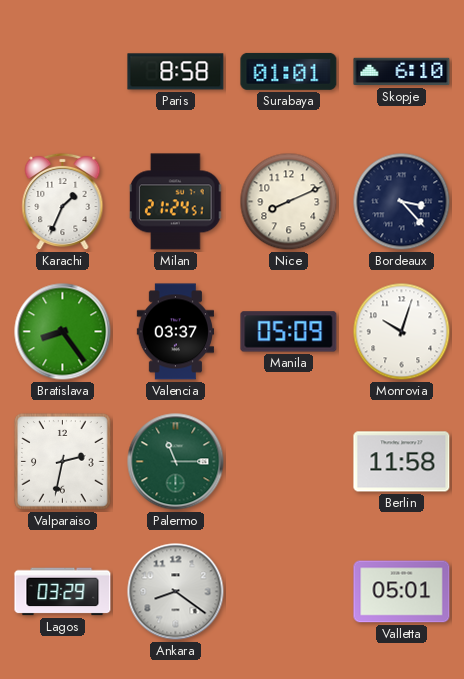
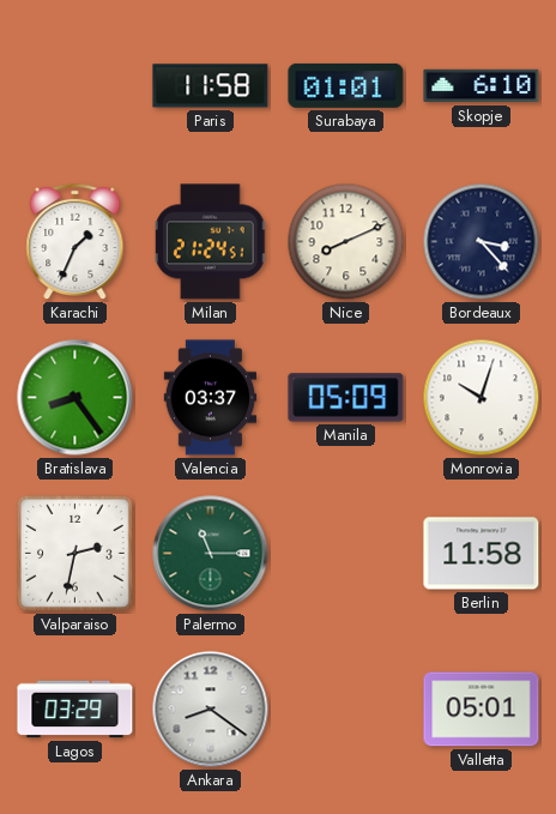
Paris: 8:58 -> 11:58 (211, 86)
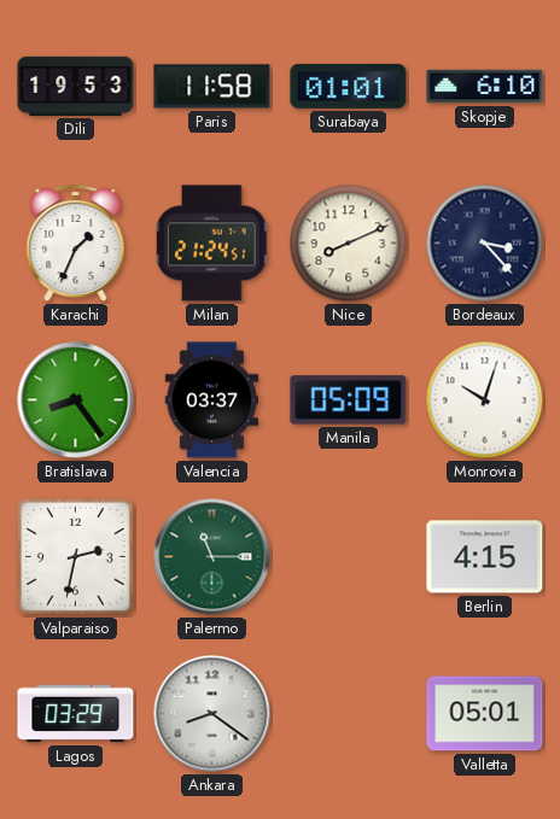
Dili: none -> 19:53 (76, 86)
Berlin: 11:58 -> 4:15 (485, 557)
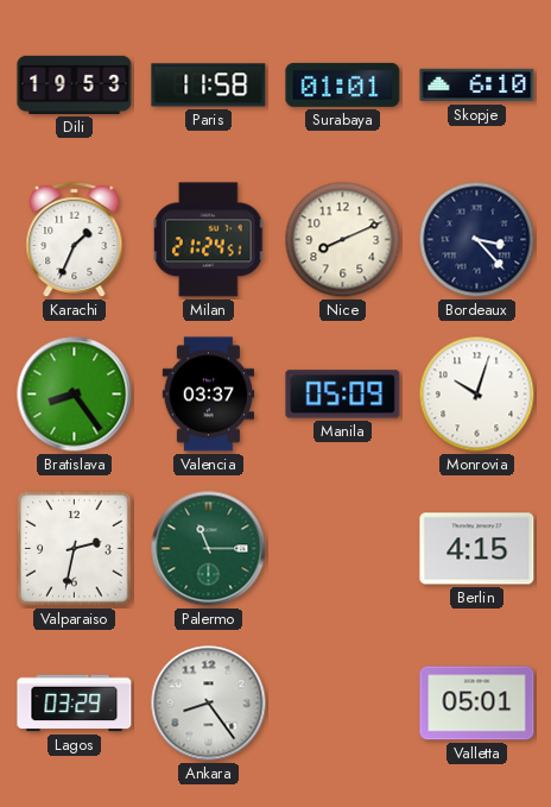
Ankara: 8:21 -> 8:24 (209, 704)
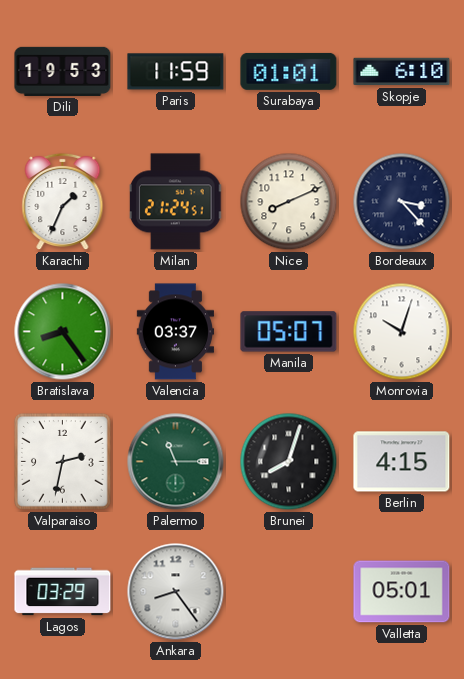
Paris: 11:58 -> 11:59 (176, 72)
Manila: 05:09 -> 05:07 (289, 332)
Brunei: none -> 8:03 (289, 462)
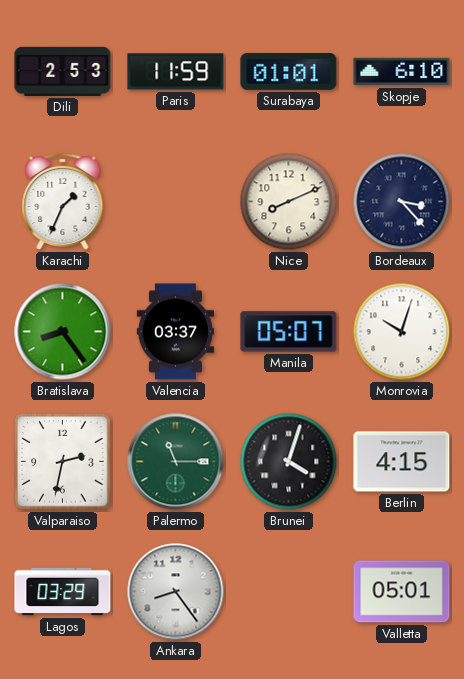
Dili: 19:53 -> 2:53 (63, 71)
Milan: 21:24 -> none (176, 202)
Brunei: 8:03 -> 4:03 (289, 462)
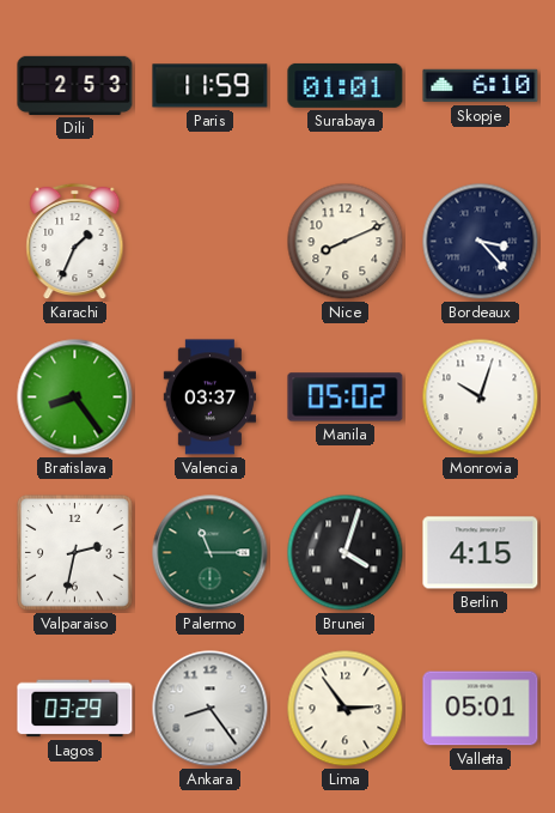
Manila: 05:07 -> 05:02 (346, 398)
Lima: none -> 2:54 (346, 709)
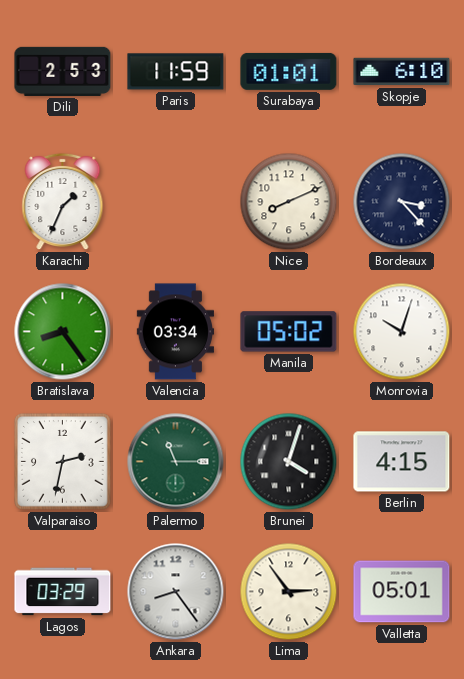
Valencia: 03:37 -> 03:34 (175, 332)
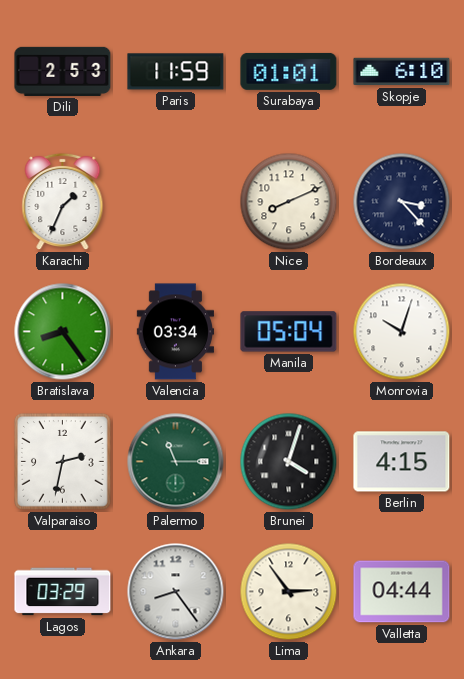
Manila: 05:02 -> 05:04 (289, 332)
Valletta: 05:01 -> 04:44 (402, 592)
